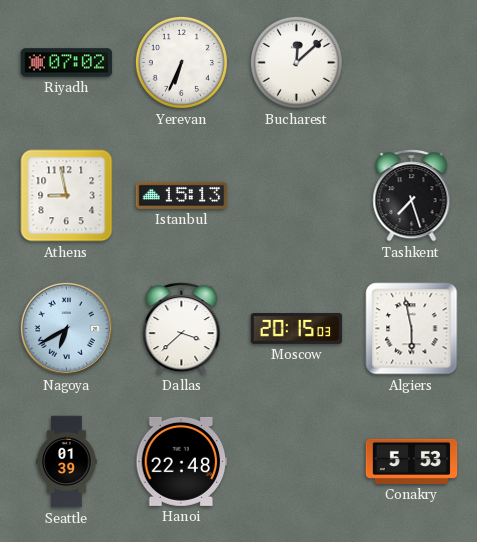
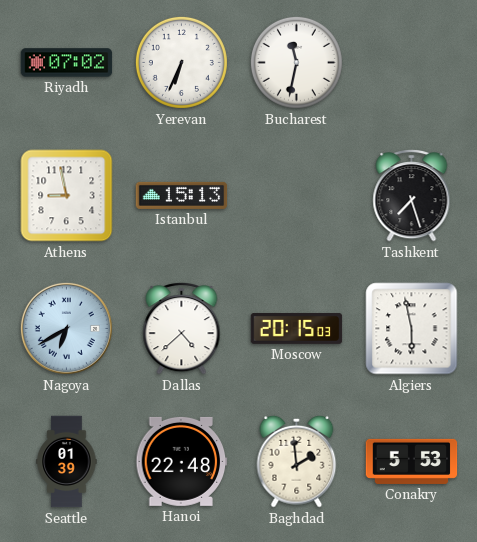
Bucharest: 12:08 -> 11:32 (296, 62)
Dallas: 3:38 -> 4:38 (182, 329)
Baghdad: none -> 1:59 (297, 461)
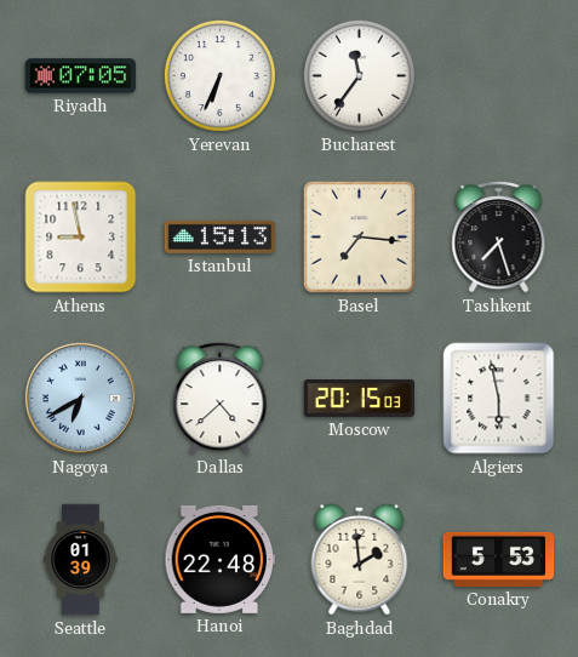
Riyadh: 07:02 -> 07:05 (81, 76)
Bucharest: 11:32 -> 11:36 (359, 75)
Basel: none -> 7:16 (359, 236)
